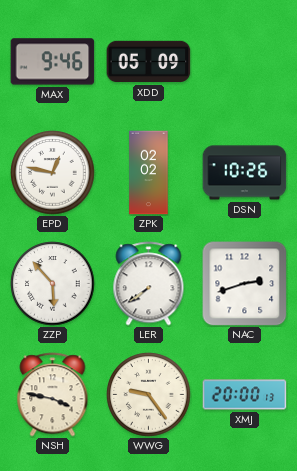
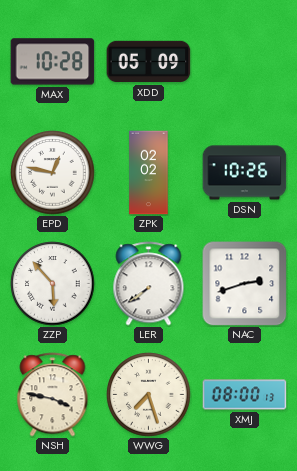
MAX: 9:46 -> 10:28 (53, 62)
WWG: 9:24 -> 7:27 (149, 395)
XMJ: 20:00 -> 08:00 (245, 395)
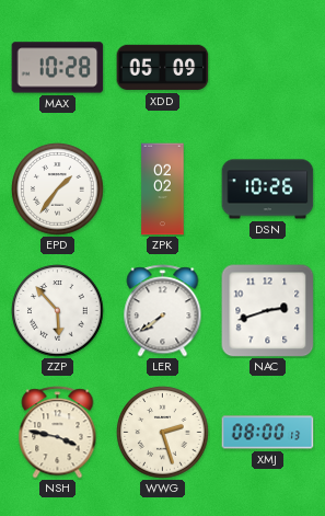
EPD: 12:47 -> 1:36 (58, 190)
WWG: 7:27 -> 2:27 (163, 433)
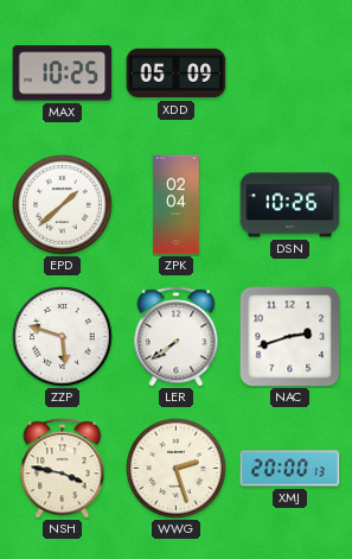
MAX: 10:28 -> 10:25 (63, 74)
EPD: 1:36 -> 1:38 (63, 205)
ZPK: 02:02 -> 02:04 (177, 205)
ZZP: 5:53 -> 5:48 (63, 337)
XMJ: 08:00 -> 20:00 (290, 469)
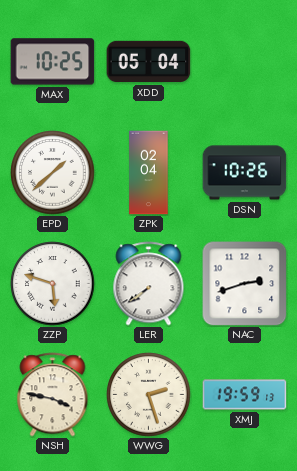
XDD: 05:09 -> 05:04 (149, 62)
XMJ: 20:00 -> 19:59 (245, 395)
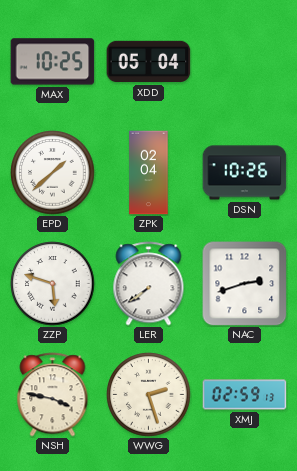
XMJ: 19:59 -> 02:59 (245, 395)
